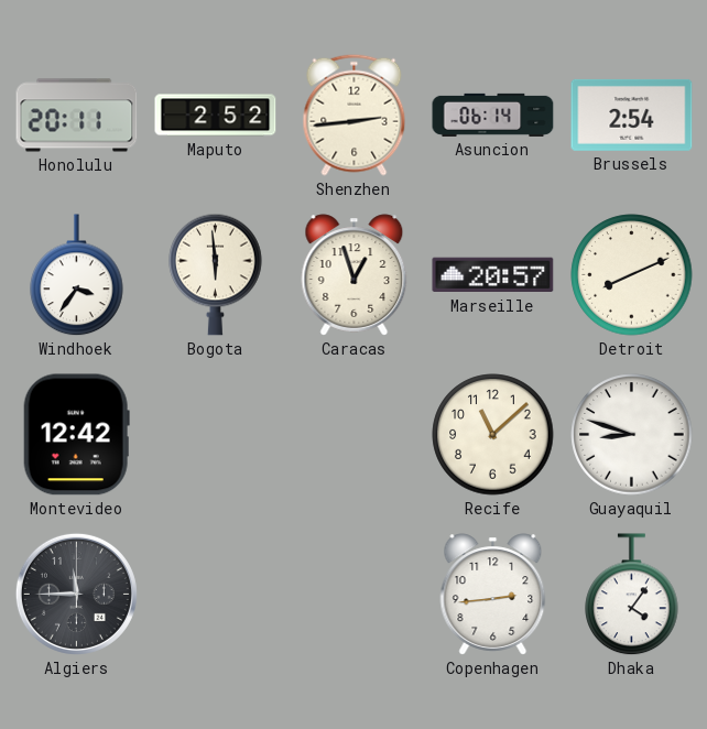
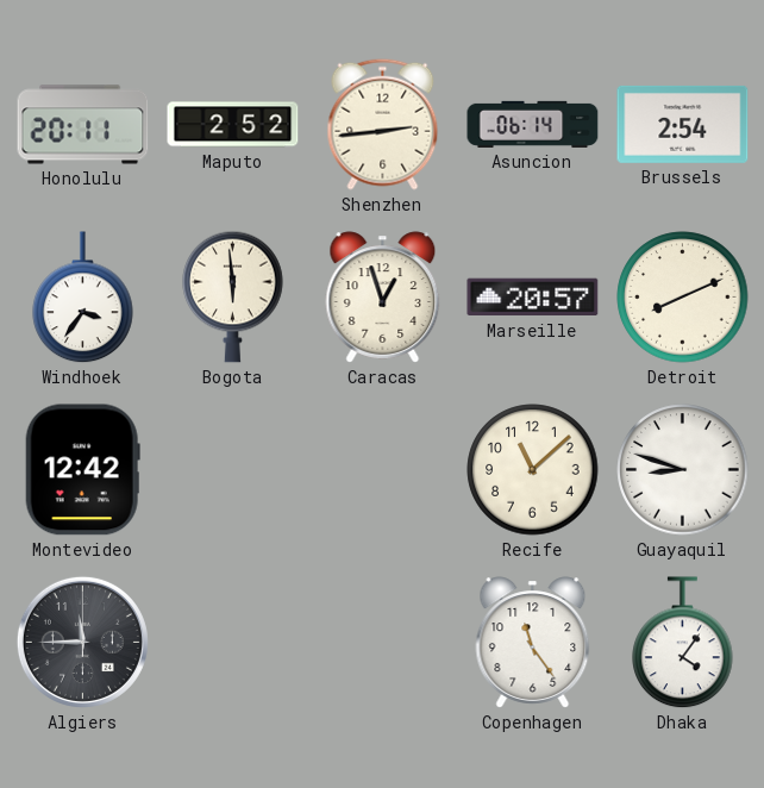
Copenhagen: 2:44 -> 11:24 (533, 643)
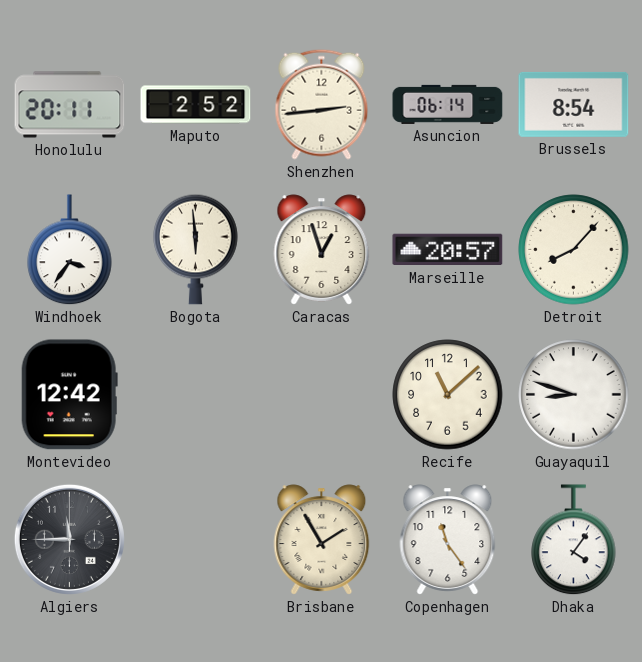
Brussels: 2:54 -> 8:54 (574, 104)
Detroit: 8:11 -> 8:07 (574, 250)
Brisbane: none -> 1:55 (322, 540)
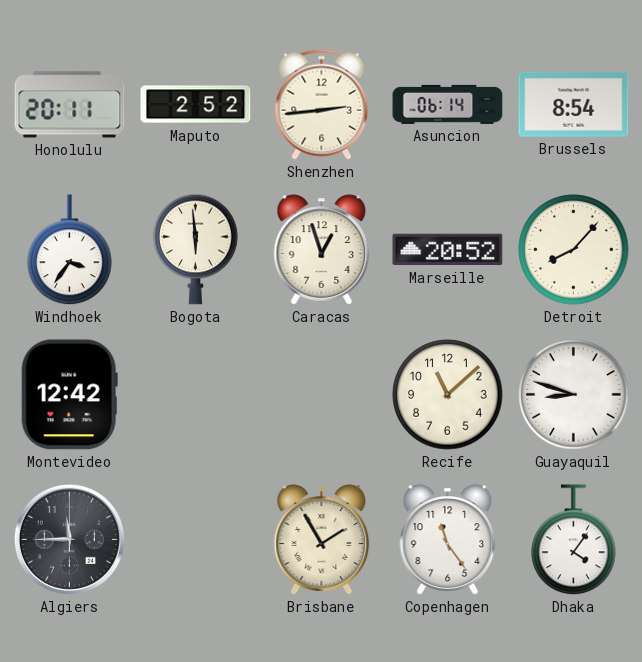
Marseille: 20:57 -> 20:52 (448, 250)
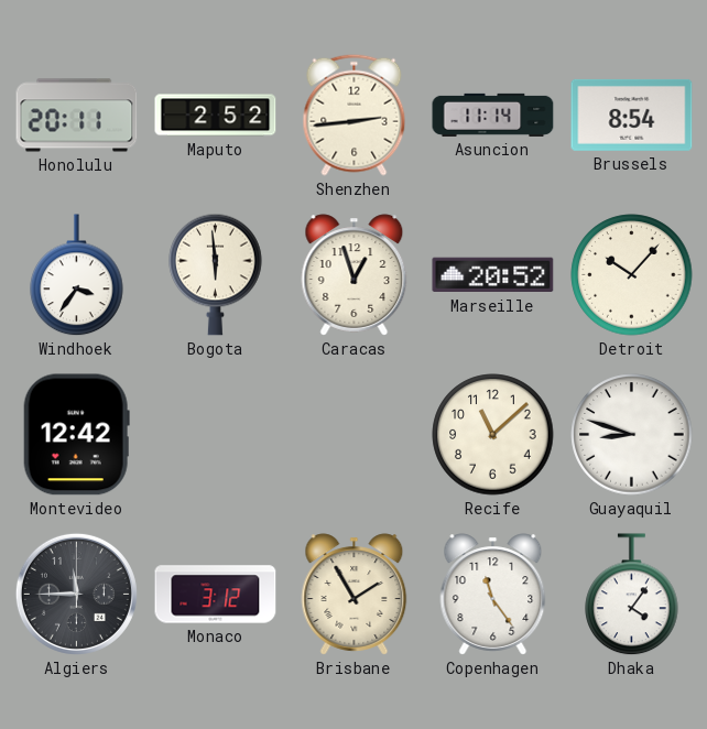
Asuncion: 06:14 -> 11:14 (493, 115)
Detroit: 8:07 -> 10:07 (632, 275)
Monaco: none -> 3:12 (216, 595)
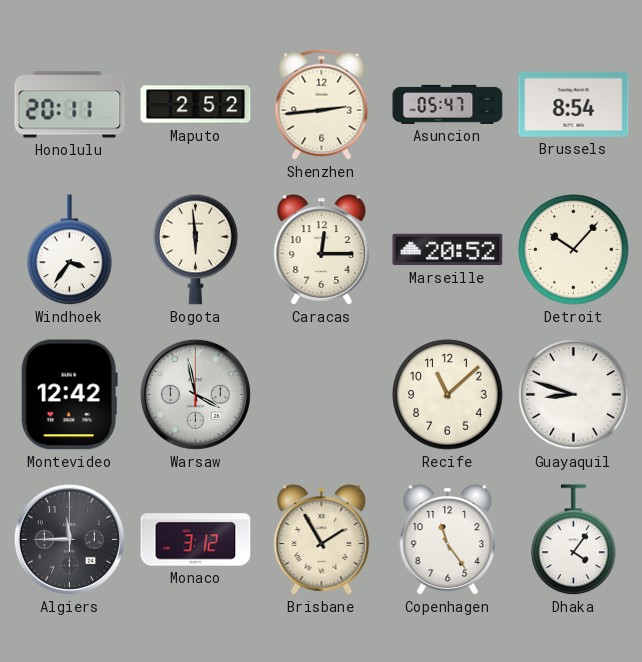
Asuncion: 11:14 -> 05:47 (448, 104)
Caracas: 12:57 -> 12:15 (322, 250)
Warsaw: none -> 3:58 (195, 394)
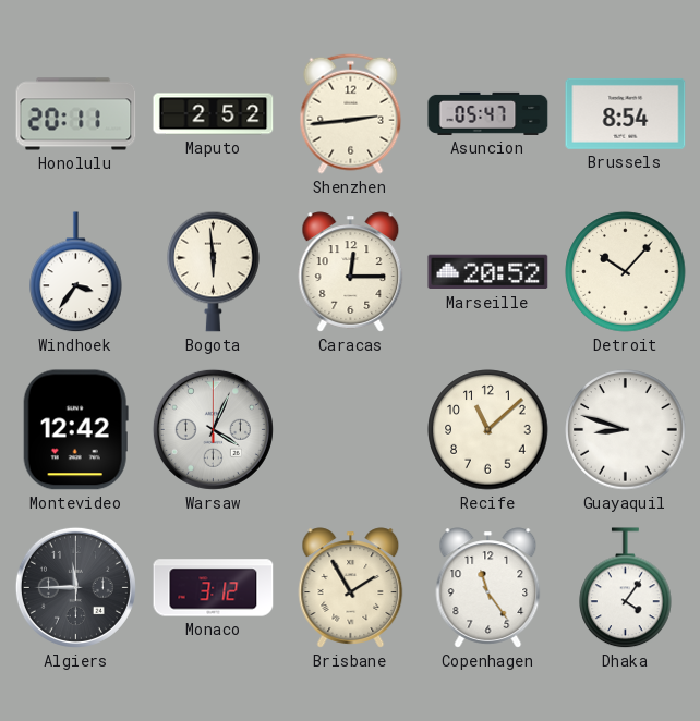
Warsaw: 3:58 -> 4:04 (213, 429)
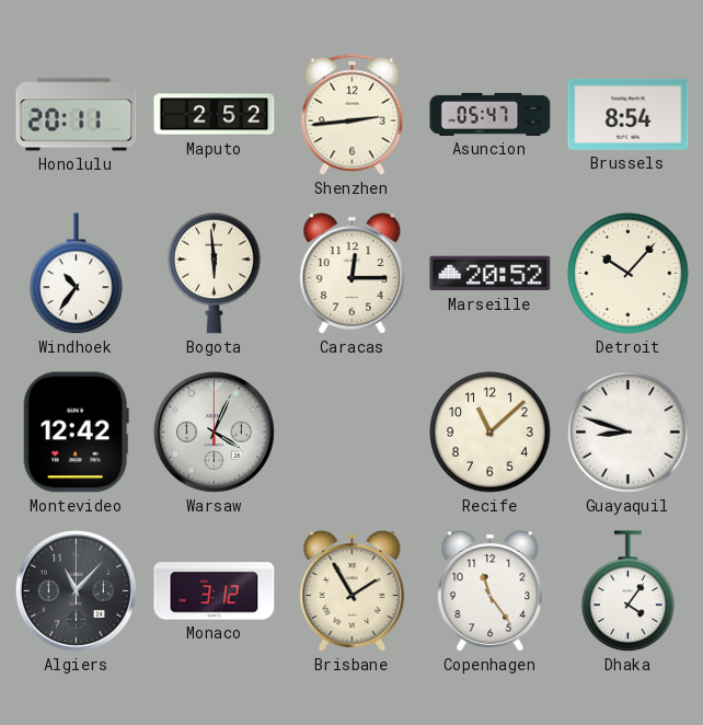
Windhoek: 3:36 -> 10:36 (77, 274)
Algiers: 11:45 -> 11:07 (76, 590)
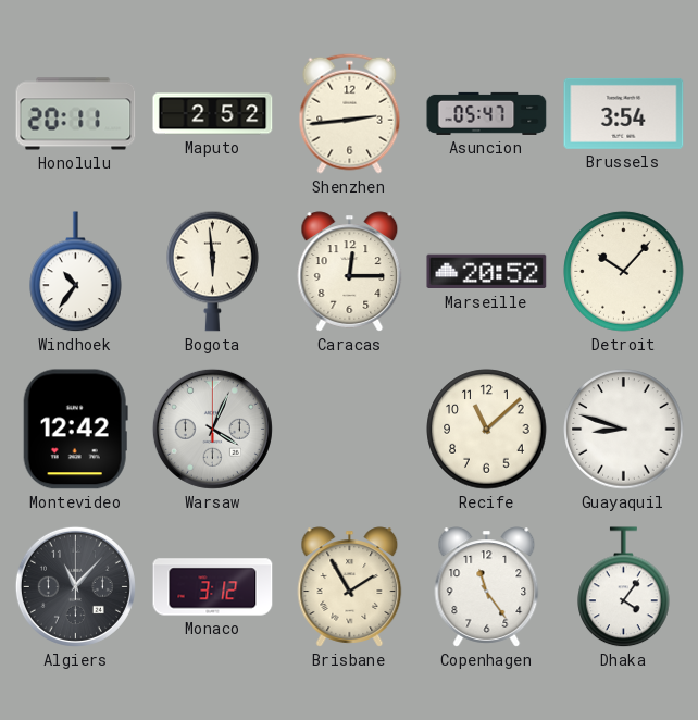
Brussels: 8:54 -> 3:54 (624, 113)
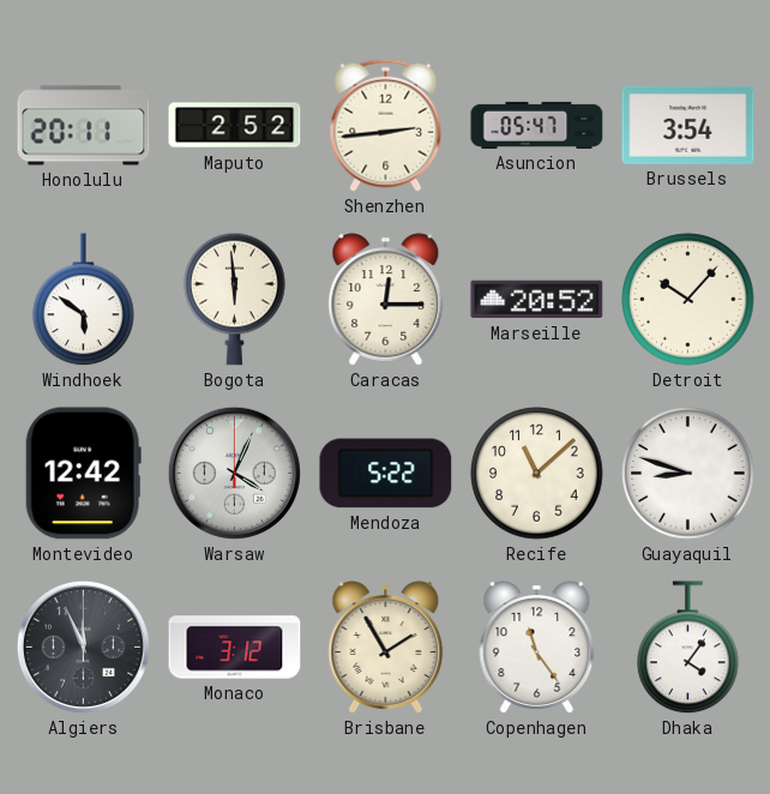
Windhoek: 10:36 -> 5:51 (84, 300)
Mendoza: none -> 5:22 (386, 474)
Algiers: 11:07 -> 11:56 (83, 646)
